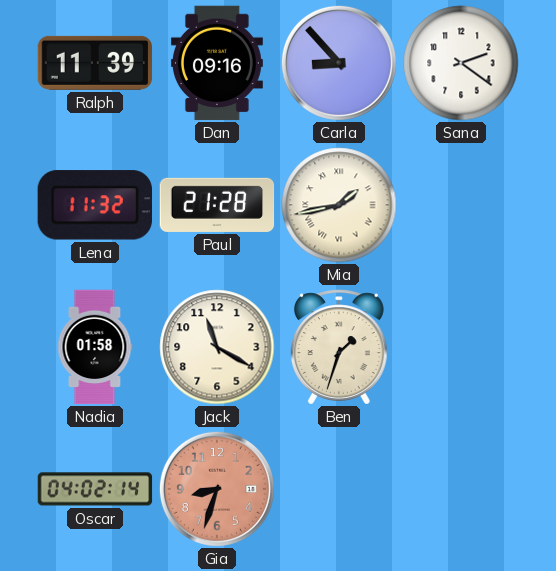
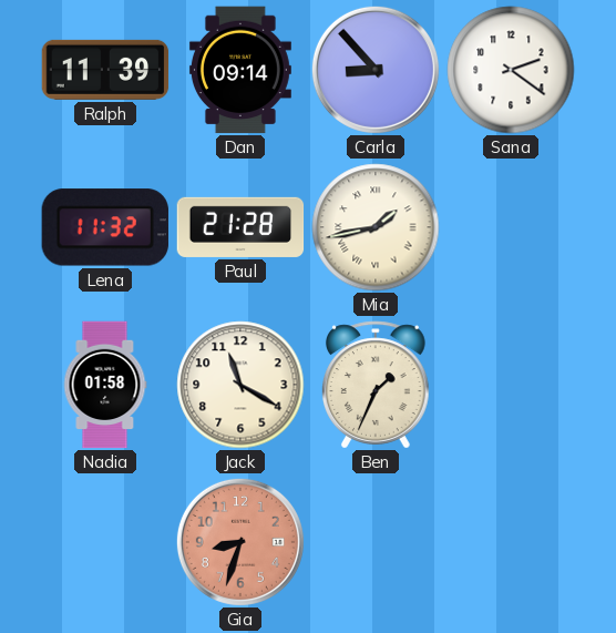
Dan: 09:16 -> 09:14 (240, 70)
Ben: 1:33 -> 1:34 (377, 385)
Oscar: 04:02 -> none (95, 489)
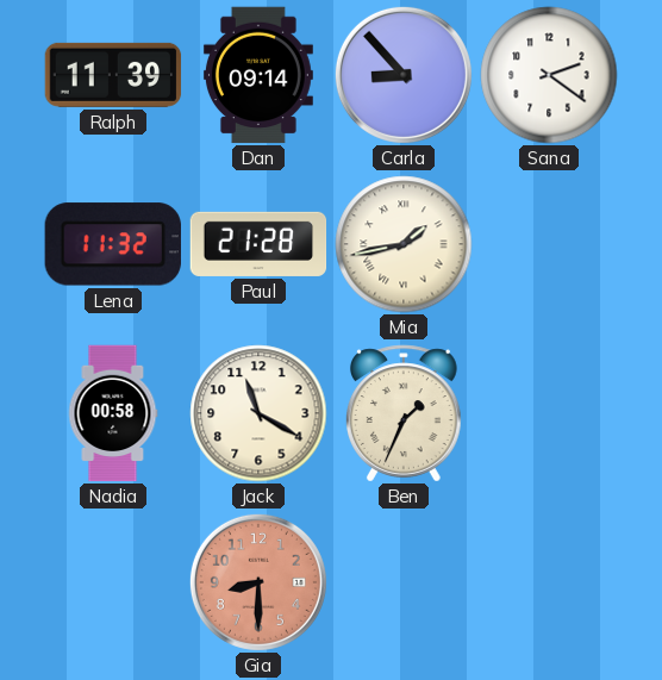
Nadia: 01:58 -> 00:58 (113, 413)
Gia: 8:33 -> 8:30 (258, 582)
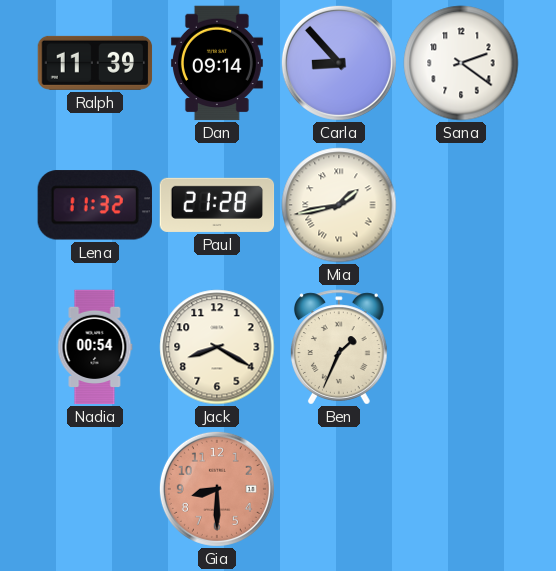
Nadia: 00:58 -> 00:54 (95, 347)
Jack: 11:20 -> 8:20 (217, 347)
